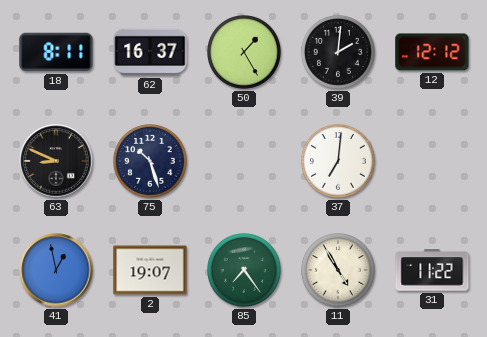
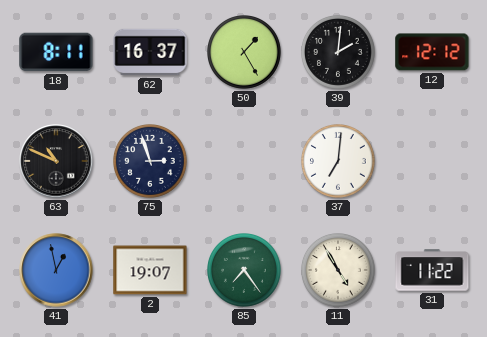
63: 8:49 -> 10:49 (56, 161)
75: 10:27 -> 2:57 (151, 162)
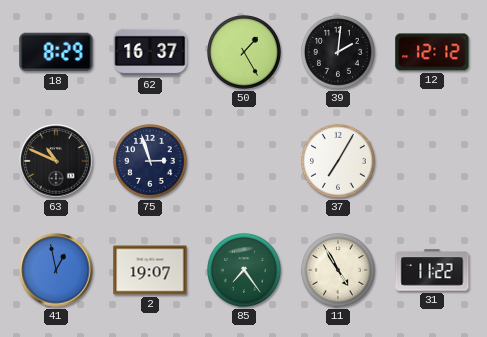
18: 8:11 -> 8:29 (56, 52)
37: 7:01 -> 7:05 (339, 162)
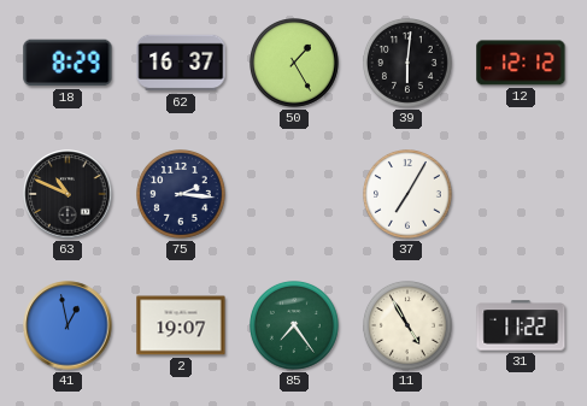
39: 2:01 -> 6:01 (409, 64)
75: 2:57 -> 2:16 (182, 195)
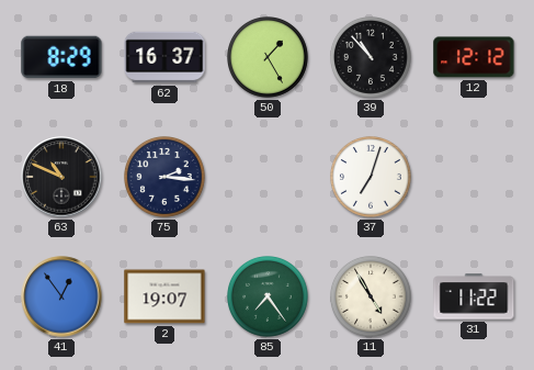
39: 6:01 -> 10:53 (372, 58)
37: 7:05 -> 7:03 (372, 178)
41: 12:58 -> 12:54 (61, 296)
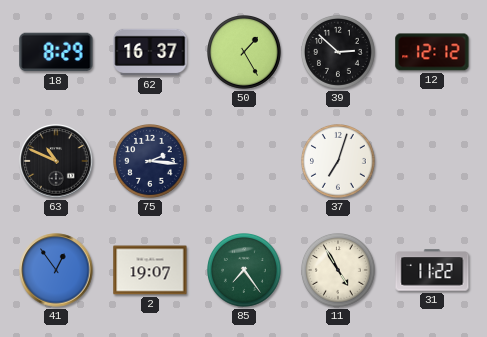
39: 10:53 -> 2:52 (339, 53)
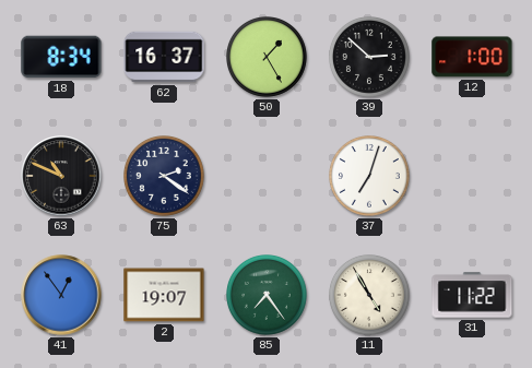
18: 8:29 -> 8:34 (61, 57)
12: 12:12 -> 1:00 (472, 57)
75: 2:16 -> 2:21 (165, 177)
